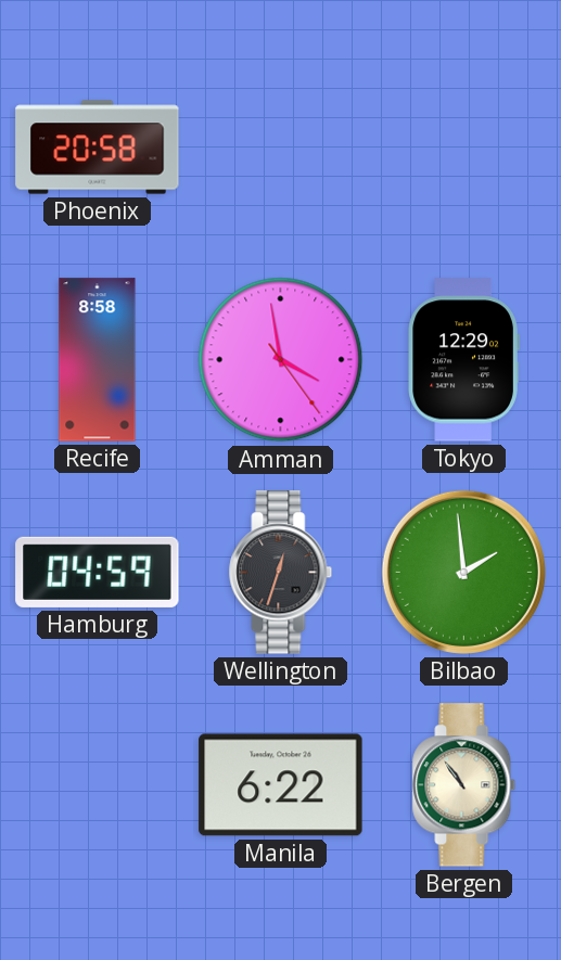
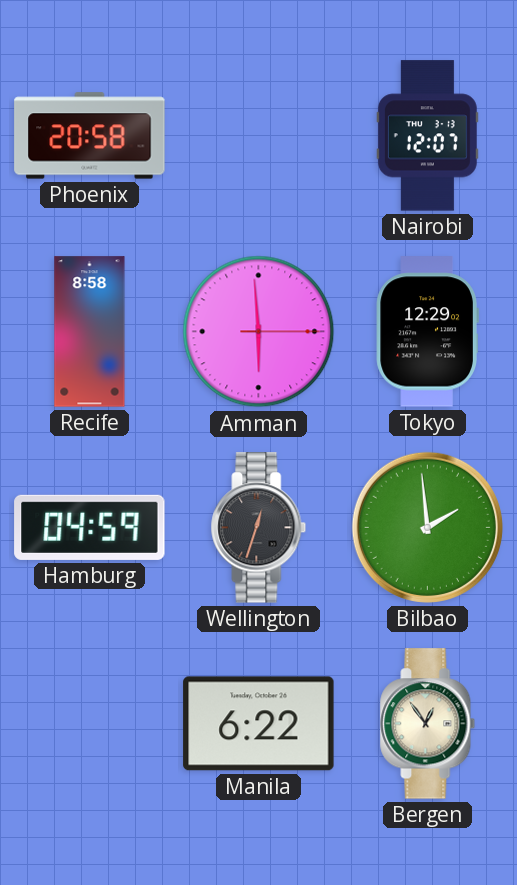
Nairobi: none -> 12:07 (427, 136)
Amman: 3:58 -> 5:59 (259, 332)
Bergen: 10:54 -> 12:54 (428, 724)
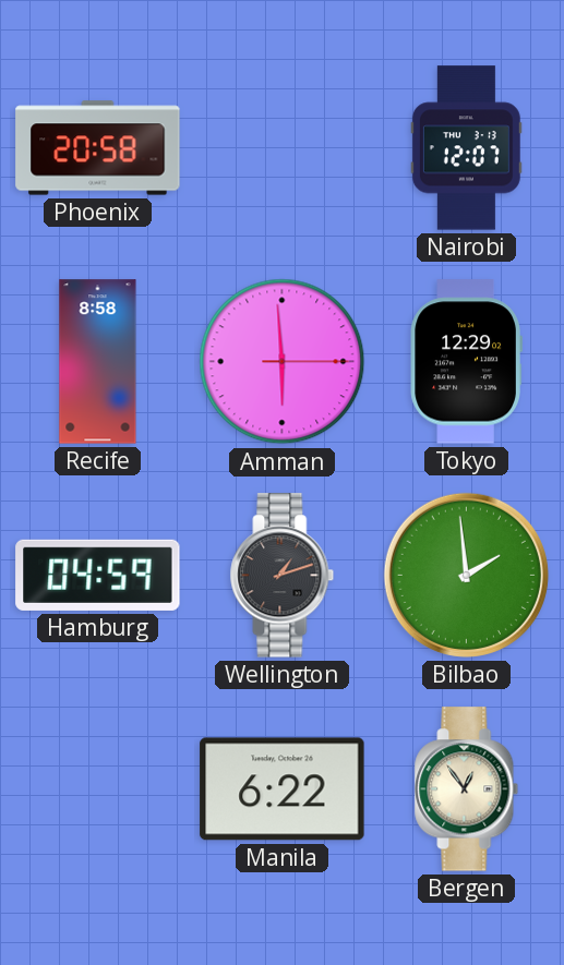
Wellington: 12:33 -> 1:12 (283, 576)
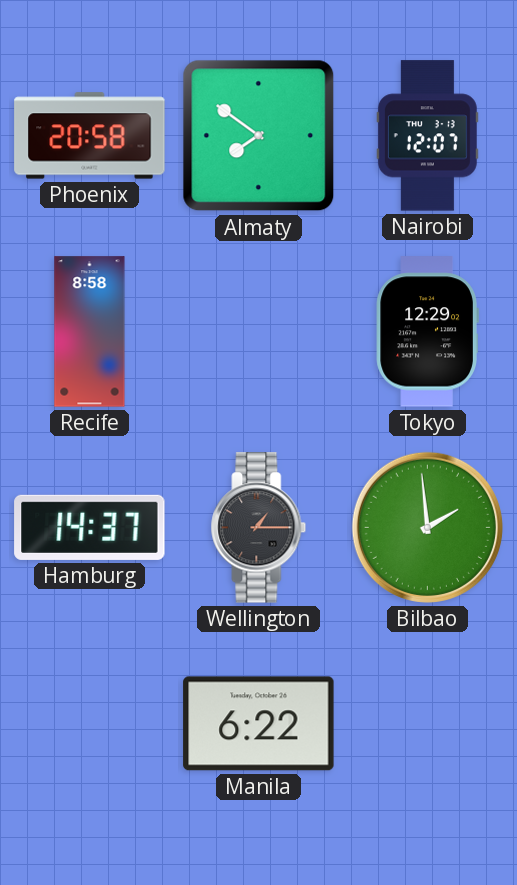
Almaty: none -> 7:51 (259, 136)
Amman: 5:59 -> none (283, 362)
Hamburg: 04:59 -> 14:37 (90, 527)
Wellington: 1:12 -> 1:15 (259, 528)
Bergen: 12:54 -> none (467, 789)
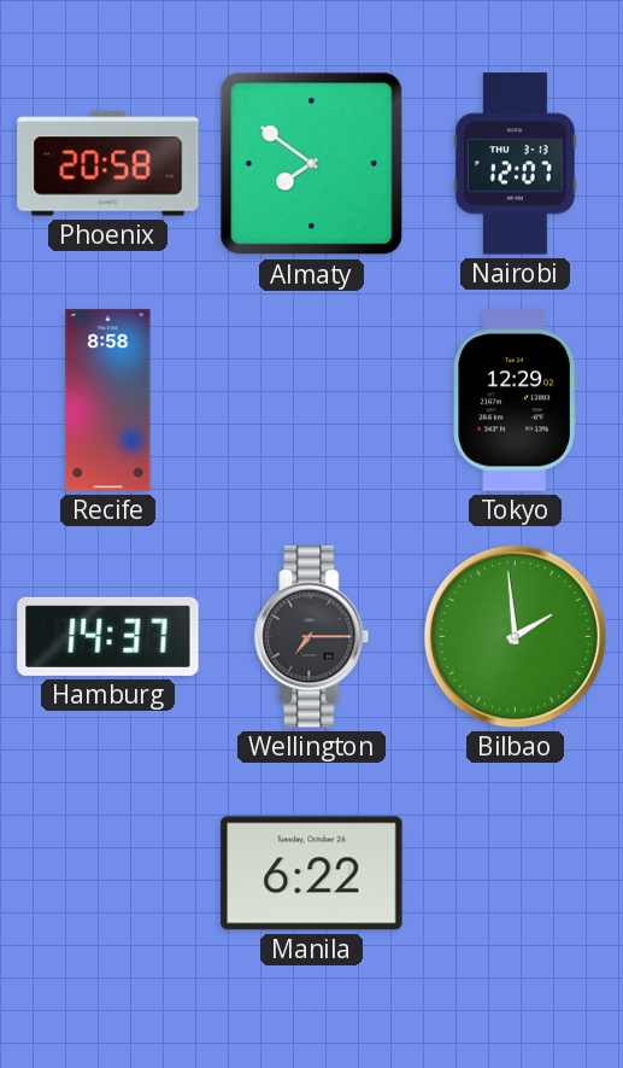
Wellington: 1:15 -> 7:15 (312, 637)
